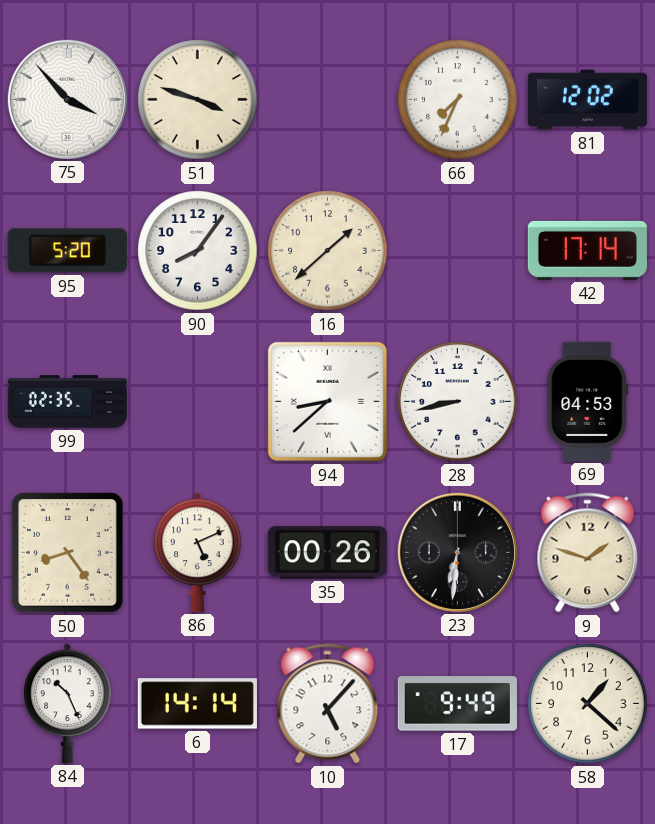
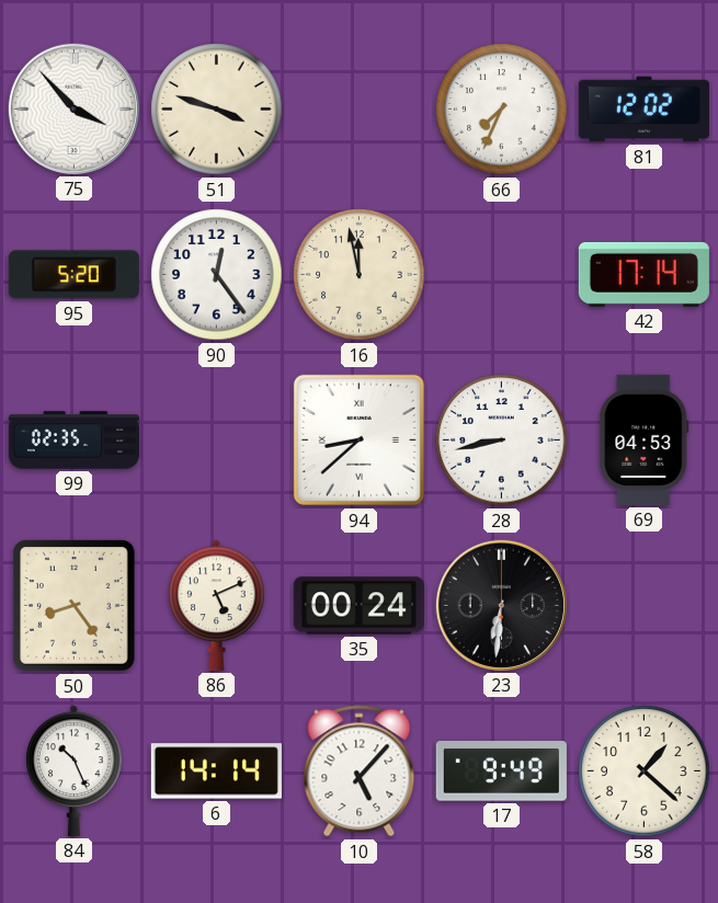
90: 8:06 -> 12:24 (217, 275)
16: 1:38 -> 11:58 (360, 275)
35: 00:26 -> 00:24 (358, 606)
9: 1:48 -> none (588, 553)
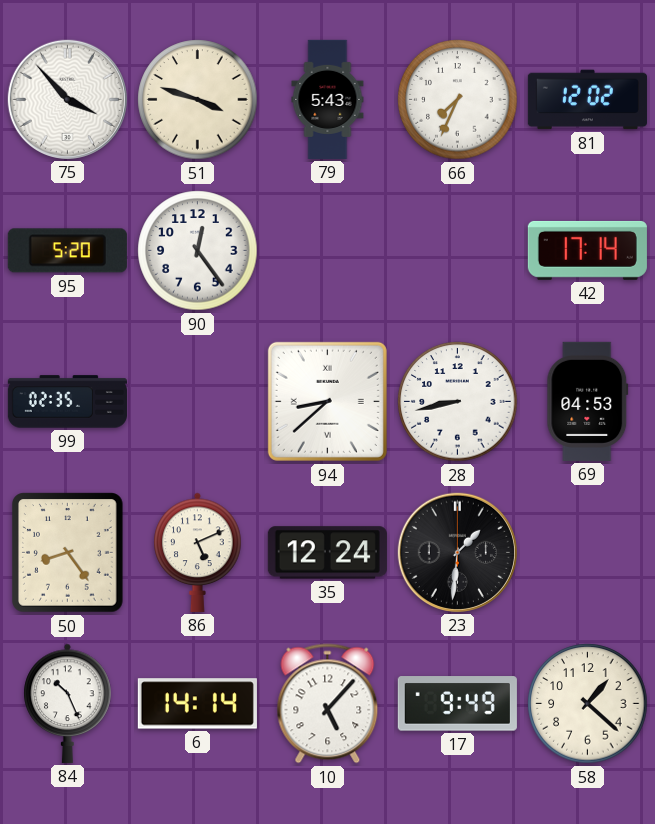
79: none -> 5:43 (328, 99)
16: 11:58 -> none (360, 275)
35: 00:24 -> 12:24 (327, 553)
23: 6:31 -> 1:31 (457, 552)
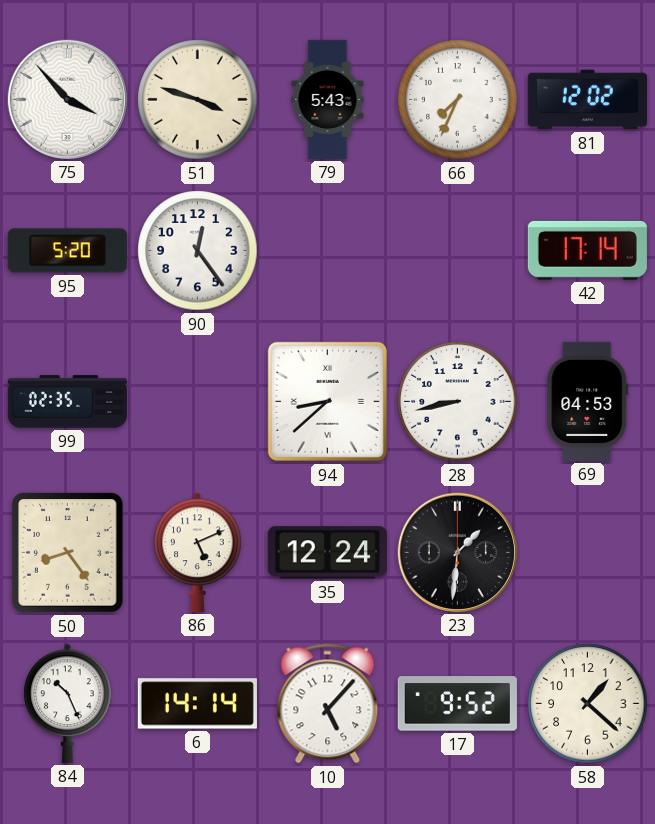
17: 9:49 -> 9:52 (457, 704)
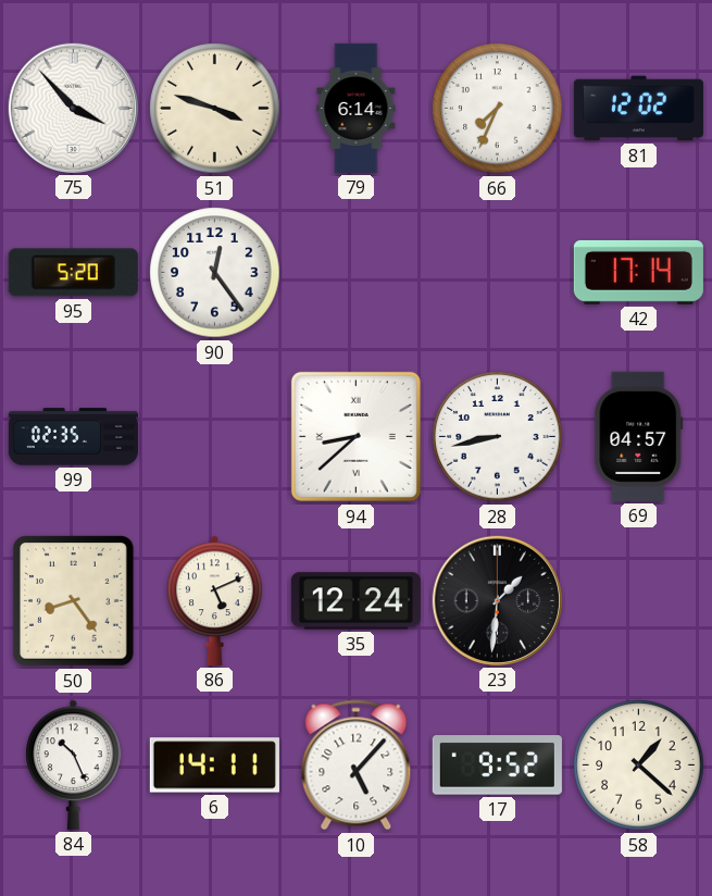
79: 5:43 -> 6:14 (357, 108)
69: 04:53 -> 04:57 (639, 436)
6: 14:14 -> 14:11 (214, 766)
